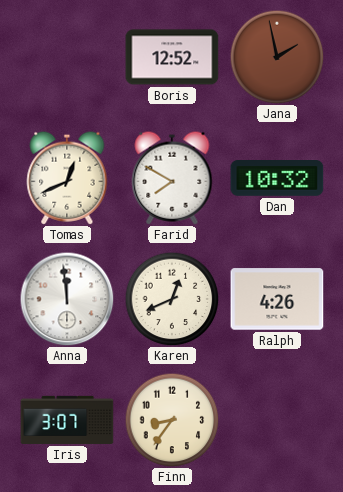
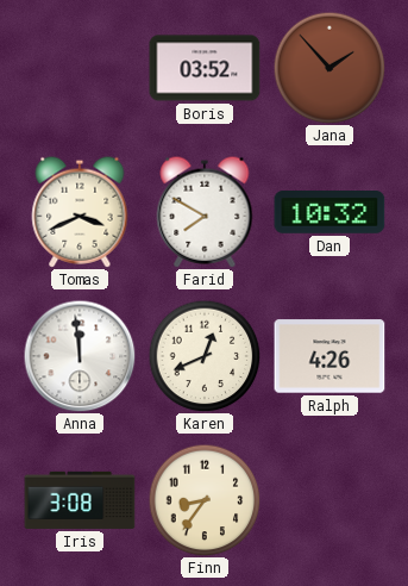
Boris: 12:52 -> 03:52 (205, 68)
Jana: 1:58 -> 1:53 (329, 68)
Tomas: 12:41 -> 3:41 (80, 212)
Iris: 3:07 -> 3:08 (80, 500)
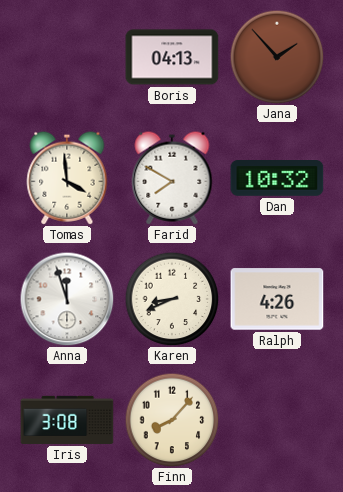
Boris: 03:52 -> 04:13 (172, 57)
Tomas: 3:41 -> 3:59 (67, 178)
Anna: 11:59 -> 11:57 (67, 299)
Karen: 12:41 -> 8:41 (172, 299)
Finn: 8:36 -> 8:07 (172, 420)
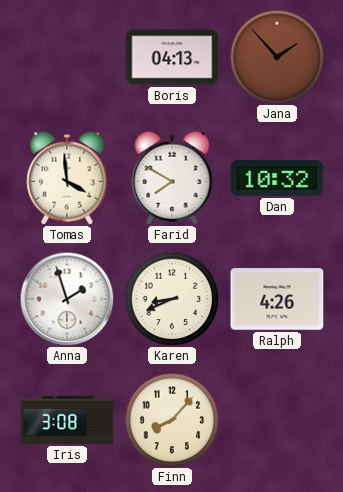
Anna: 11:57 -> 1:57 (67, 299)
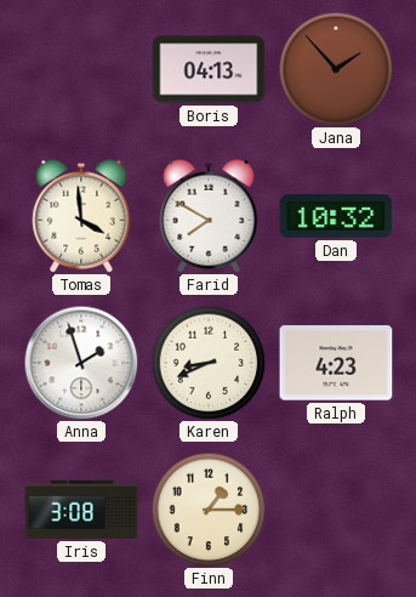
Ralph: 4:26 -> 4:23 (336, 363)
Finn: 8:07 -> 1:15 (209, 510)
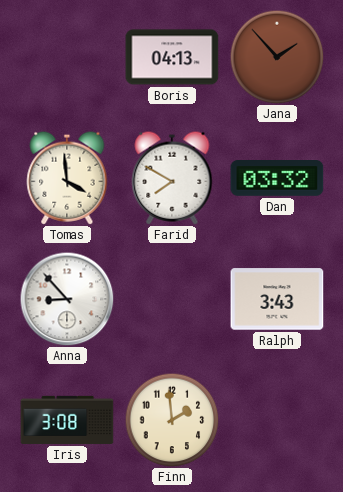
Dan: 10:32 -> 03:32 (277, 179)
Anna: 1:57 -> 8:53 (67, 299)
Karen: 8:41 -> none (209, 363)
Ralph: 4:23 -> 3:43 (277, 299)
Finn: 1:15 -> 1:59 (172, 420)
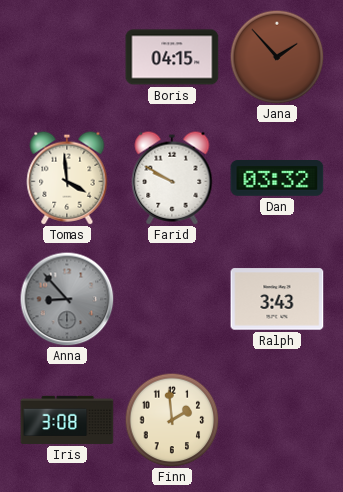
Boris: 04:13 -> 04:15 (172, 57)
Farid: 7:50 -> 9:50 (172, 178)
Anna dial: white -> grey (67, 299)
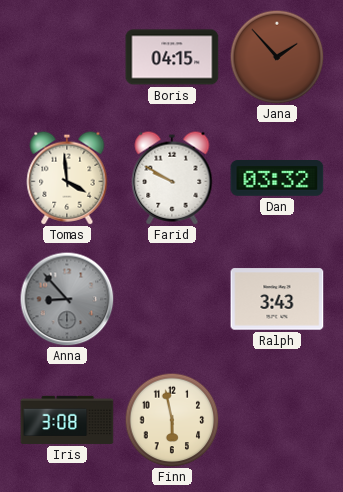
Finn: 1:59 -> 5:58 (172, 420)
